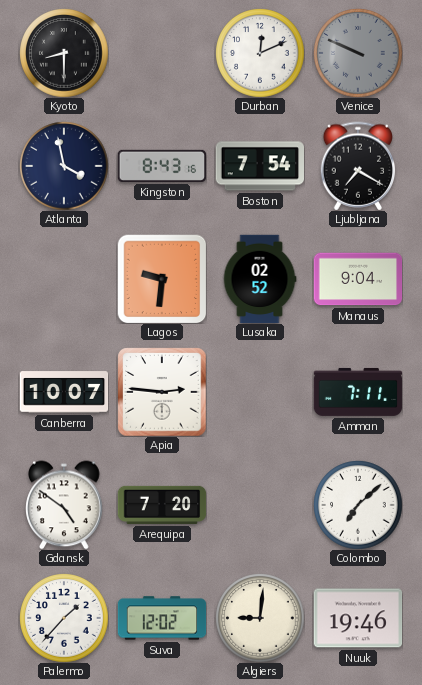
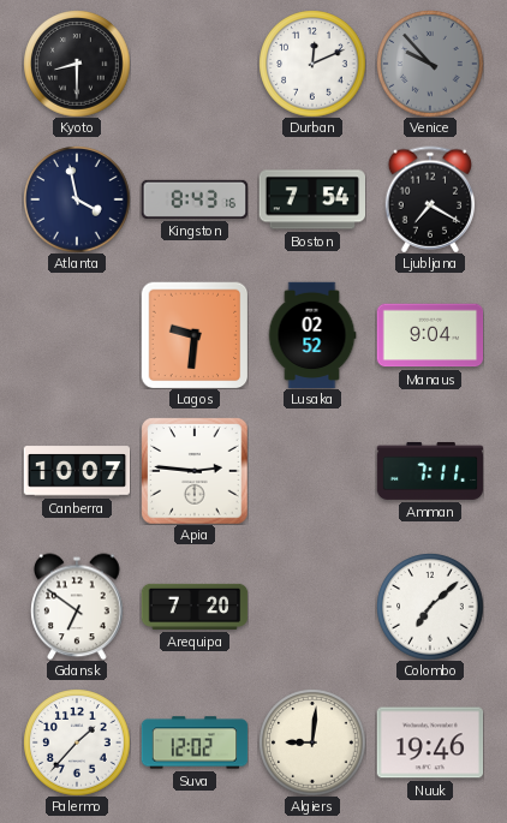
Venice: 9:49 -> 9:53 (430, 64)
Gdansk: 4:51 -> 6:51 (77, 607)
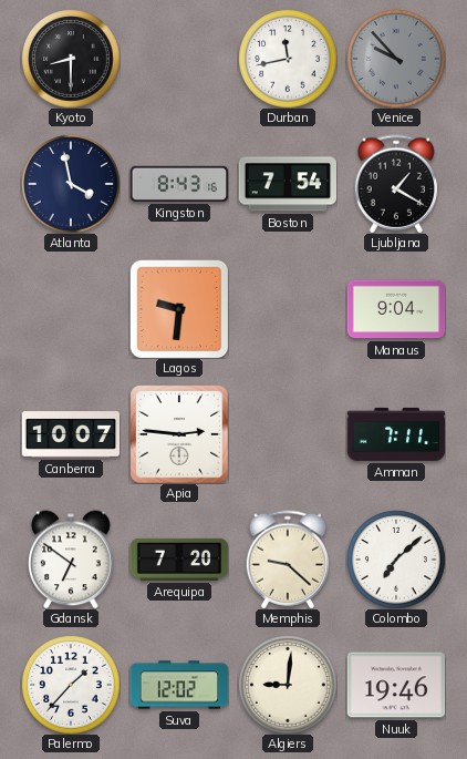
Durban: 12:11 -> 11:43 (288, 59)
Ljubljana: 7:20 -> 1:20 (396, 184)
Lusaka: 02:52 -> none (312, 335)
Memphis: none -> 9:22 (288, 560)
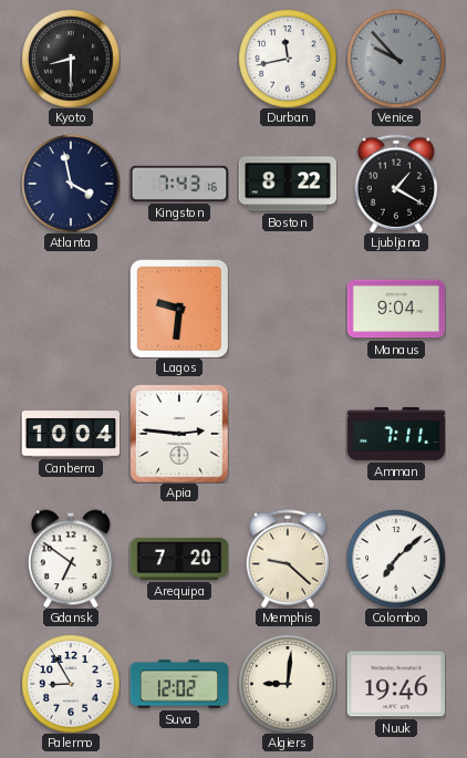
Kingston: 8:43 -> 7:43 (179, 184)
Boston: 7:54 -> 8:22 (287, 184)
Canberra: 10:07 -> 10:04 (71, 434)
Palermo: 1:37 -> 8:55 (71, 684)
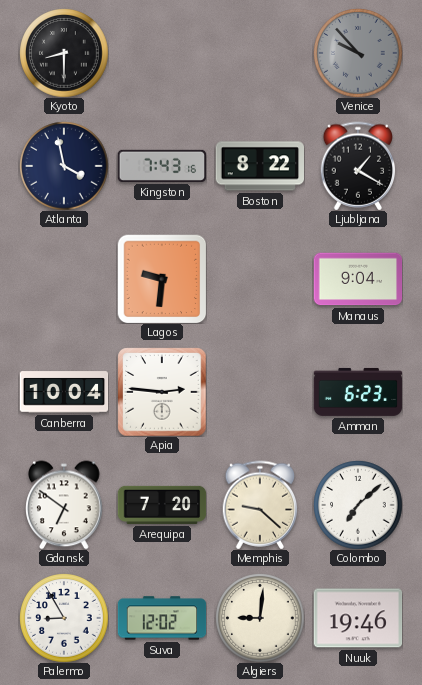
Durban: 11:43 -> none (288, 59)
Amman: 7:11 -> 6:23 (358, 392)
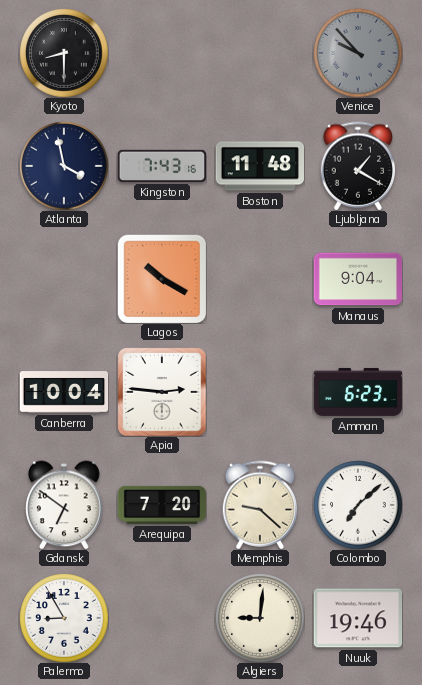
Boston: 8:22 -> 11:48 (259, 166)
Lagos: 9:31 -> 10:20 (162, 279)
Suva: 12:02 -> none (162, 618)
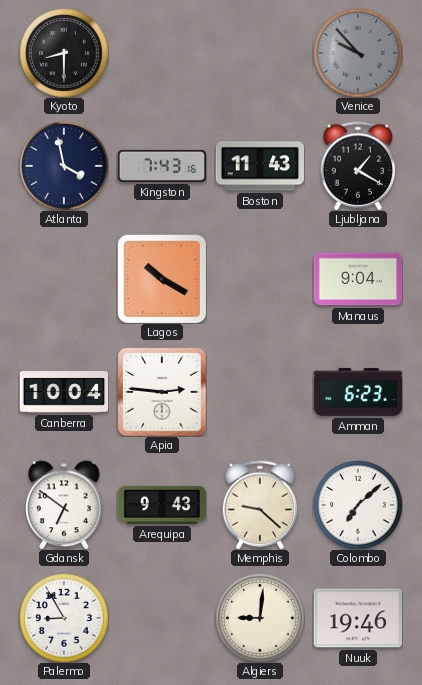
Boston: 11:48 -> 11:43 (259, 166)
Arequipa: 7:20 -> 9:43 (162, 505)
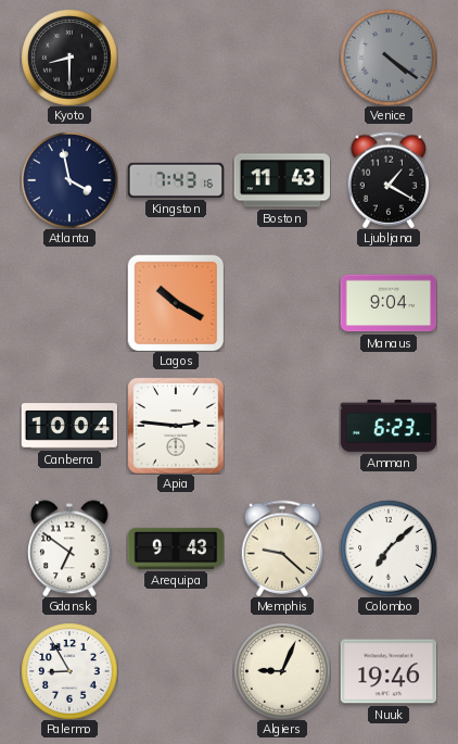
Venice: 9:53 -> 4:21 (389, 58)
Algiers: 9:01 -> 9:04 (282, 671)
